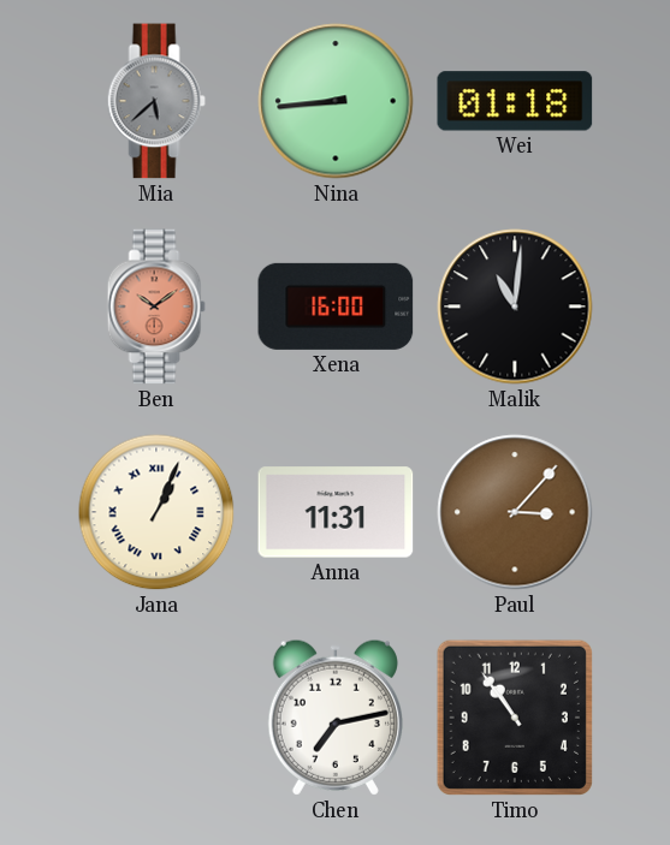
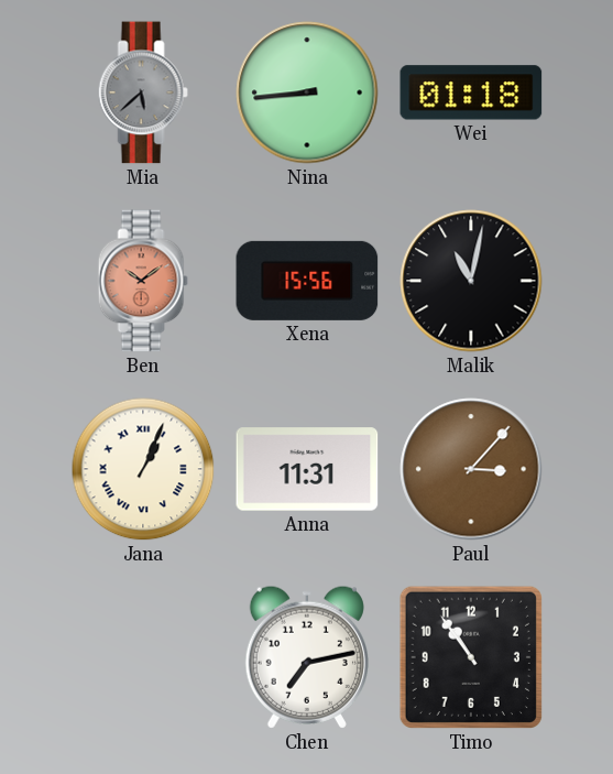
Xena: 16:00 -> 15:56 (307, 281)
Malik: 11:01 -> 11:02 (471, 281)
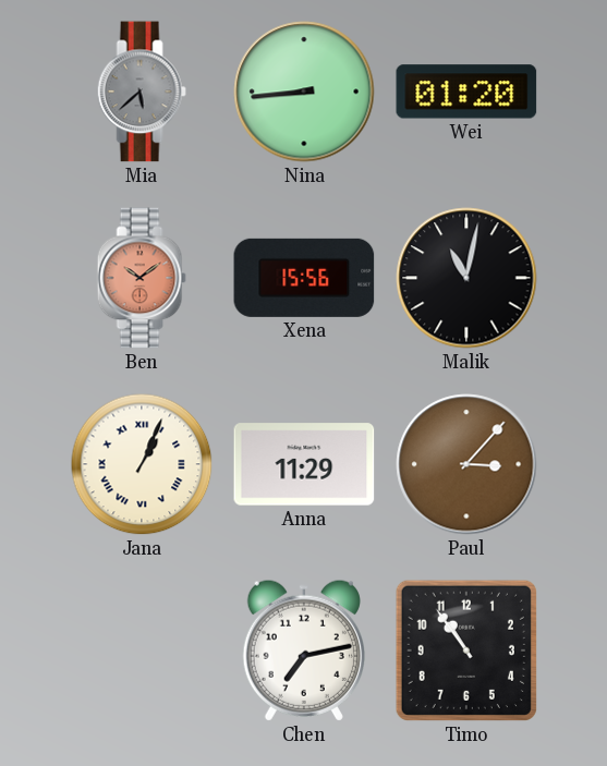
Wei: 01:18 -> 01:20 (466, 92)
Anna: 11:31 -> 11:29 (304, 464)
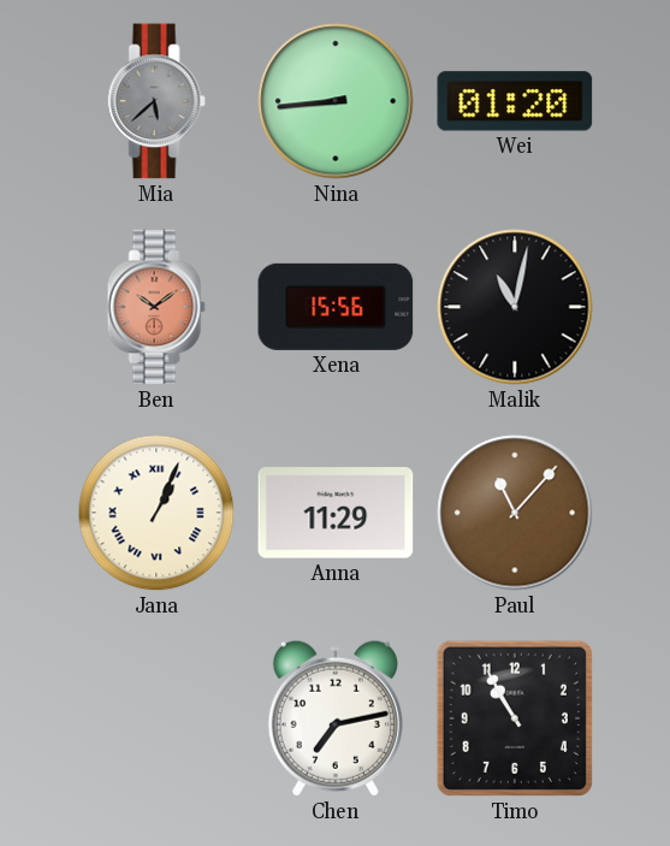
Paul: 3:07 -> 11:07 (515, 513)
Timo: 10:54 -> 10:55 (515, 718)
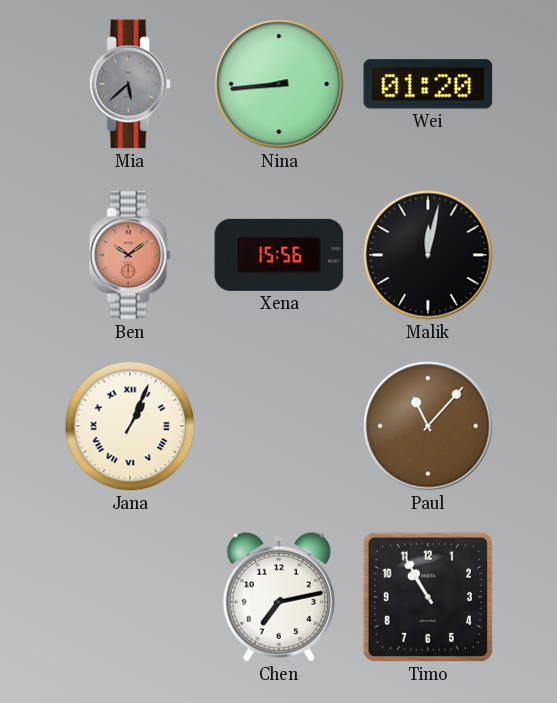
Malik: 11:02 -> 12:02 (428, 255)
Anna: 11:29 -> none (336, 513)
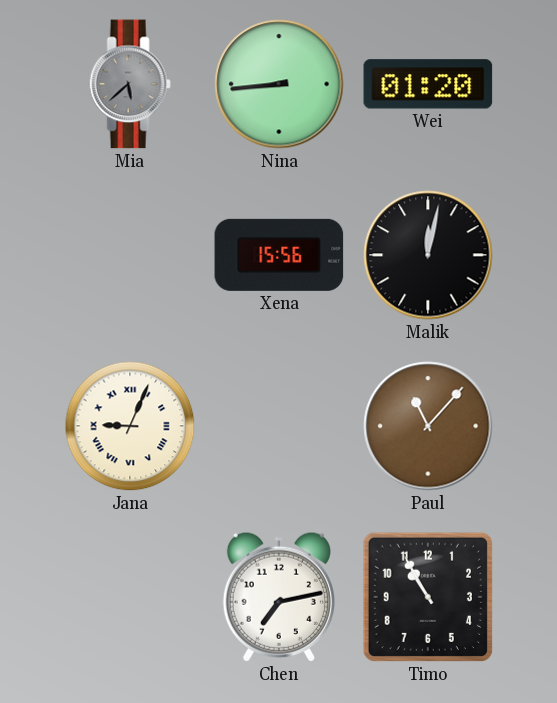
Ben: 10:09 -> none (130, 255)
Jana: 1:04 -> 9:04 (130, 426)
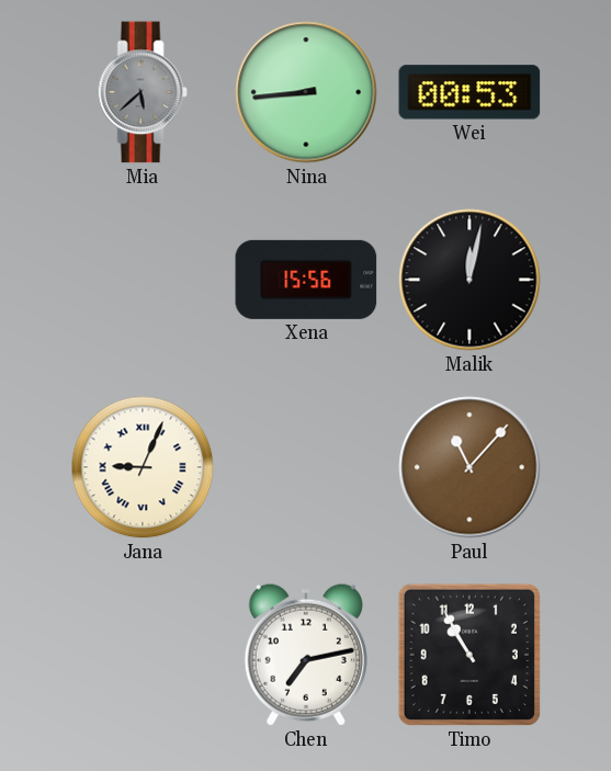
Wei: 01:20 -> 00:53 (469, 92)
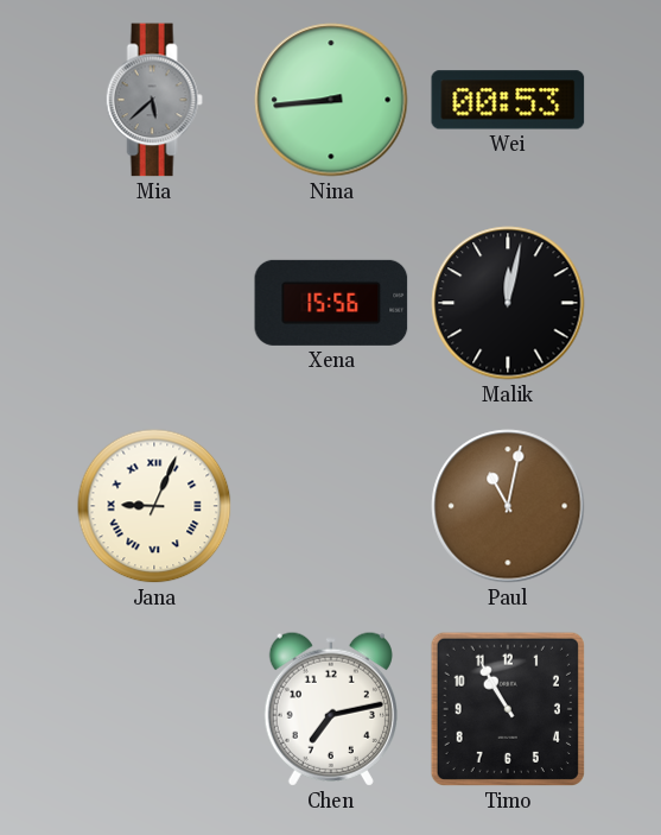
Paul: 11:07 -> 11:02 (508, 506)
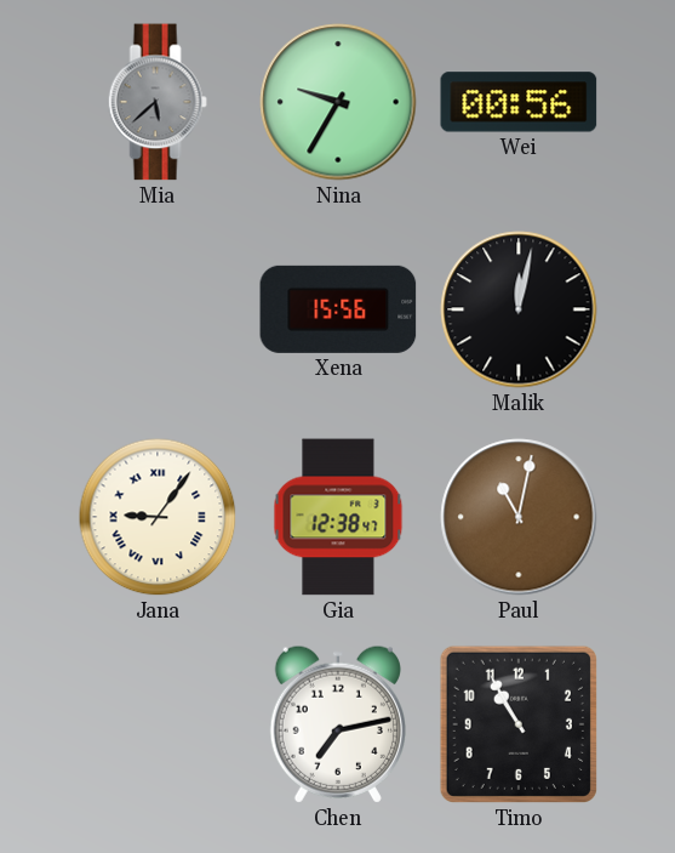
Nina: 8:44 -> 9:35 (338, 102)
Wei: 00:53 -> 00:56 (519, 102)
Jana: 9:04 -> 9:06 (158, 517)
Gia: none -> 12:38 (338, 517)
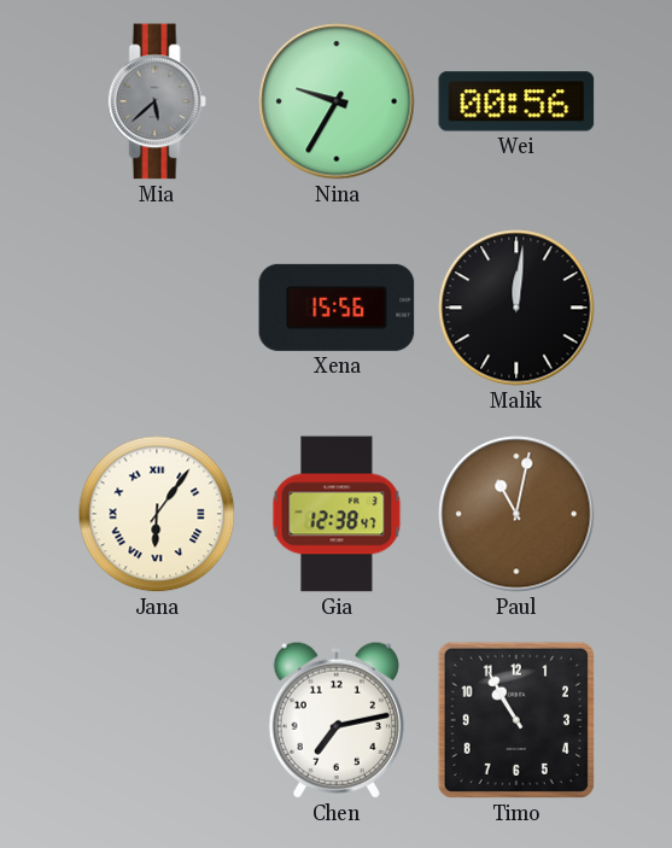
Malik: 12:02 -> 12:01 (516, 308)
Jana: 9:06 -> 6:06 (157, 514)
